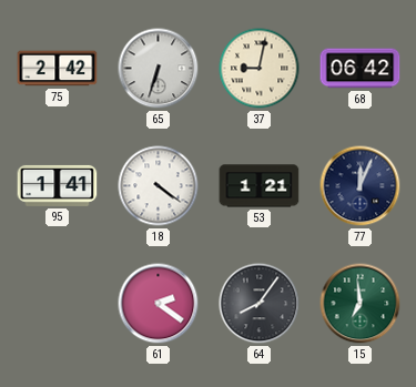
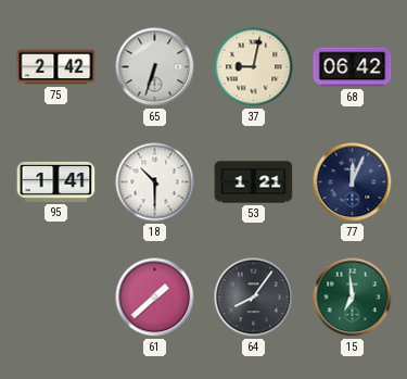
18: 4:21 -> 10:30 (155, 182)
61: 2:21 -> 1:38 (155, 298)
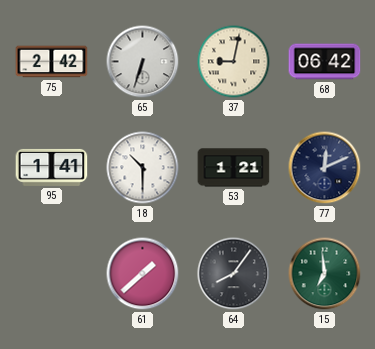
77: 12:04 -> 12:11 (325, 168)
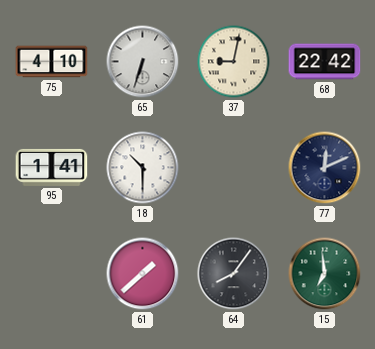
75: 2:42 -> 4:10 (52, 62)
68: 06:42 -> 22:42 (325, 62)
53: 1:21 -> none (234, 168)
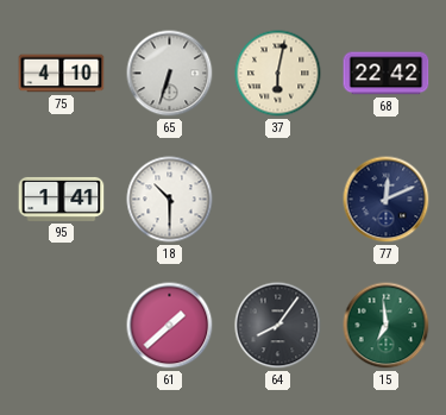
37: 9:02 -> 6:02 (278, 74)
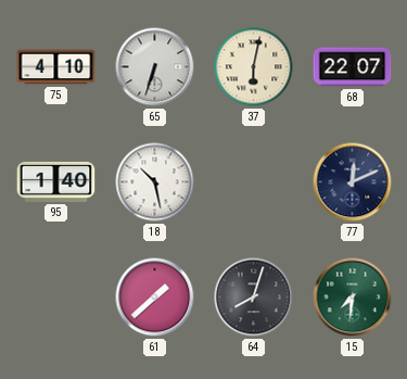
68: 22:42 -> 22:07 (353, 67)
95: 1:41 -> 1:40 (56, 181)
18: 10:30 -> 10:28 (155, 182)
64: 8:06 -> 8:03 (254, 298)
15: 6:59 -> 7:31 (353, 298)
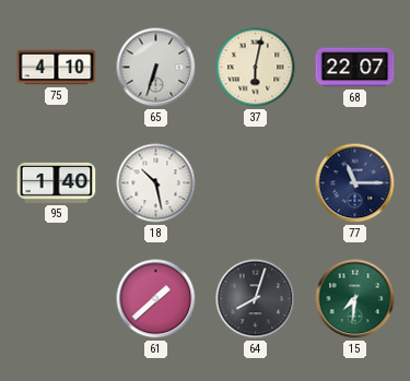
77: 12:11 -> 11:15 (355, 183)
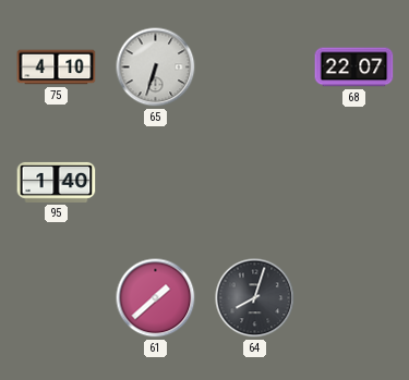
37: 6:02 -> none (256, 68)
18: 10:28 -> none (156, 183)
77: 11:15 -> none (355, 183)
15: 7:31 -> none (355, 299)
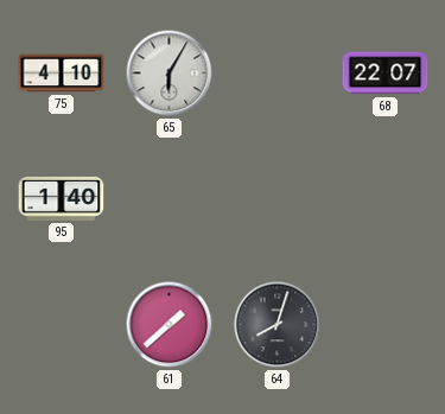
65: 6:33 -> 6:05 (170, 74)
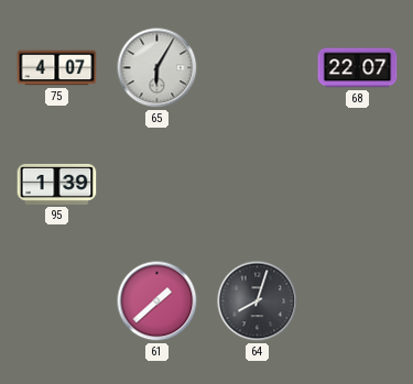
75: 4:10 -> 4:07 (57, 68)
95: 1:40 -> 1:39 (57, 184)
